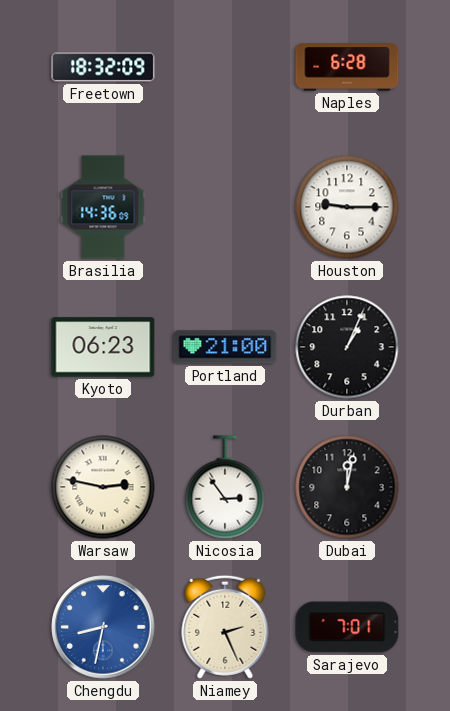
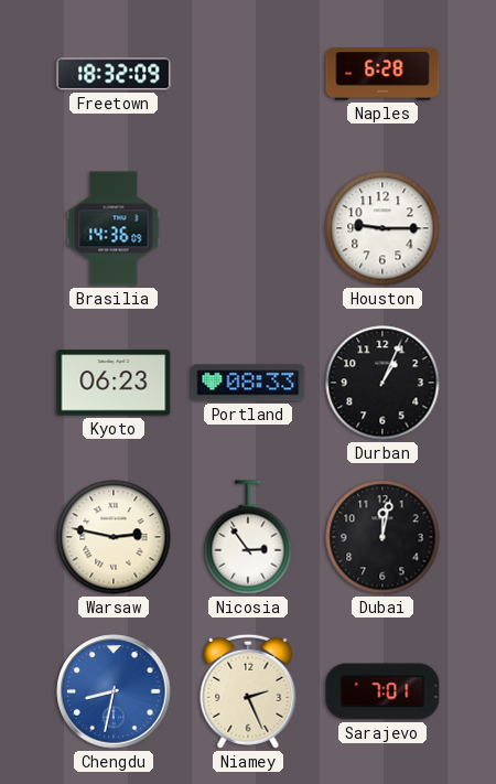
Portland: 21:00 -> 08:33 (248, 383)
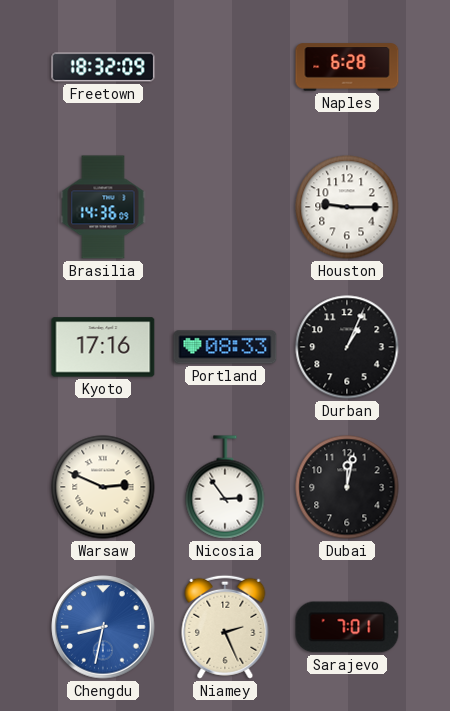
Kyoto: 06:23 -> 17:16 (103, 347)
Warsaw: 2:47 -> 2:49 (103, 487)
